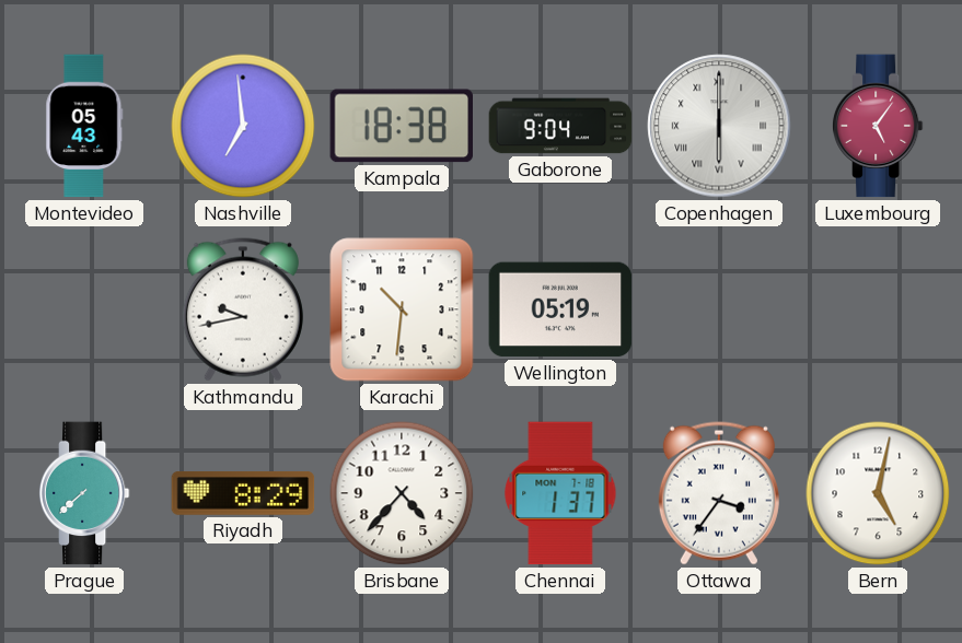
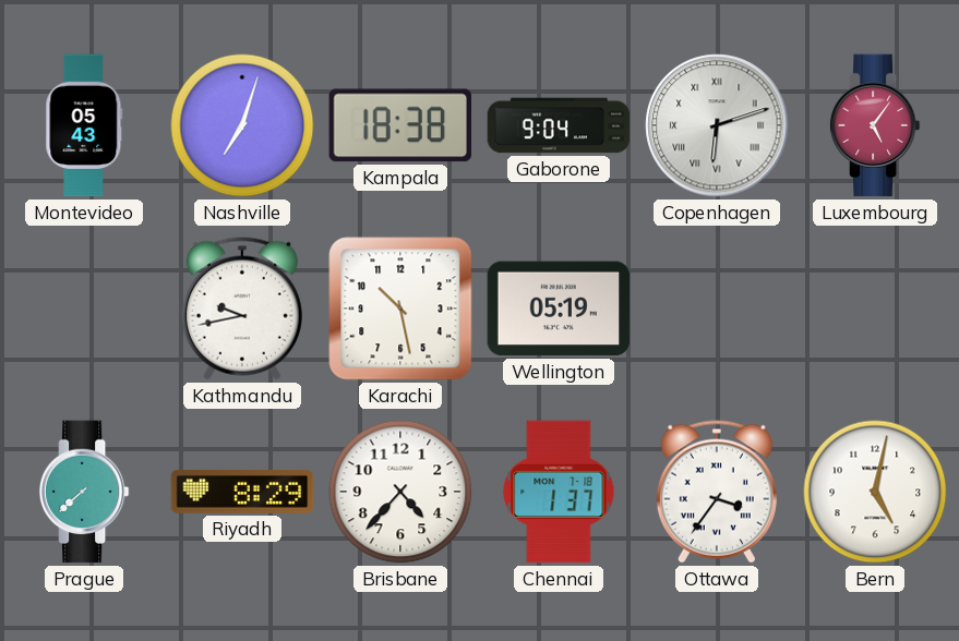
Nashville: 6:59 -> 7:03 (242, 125)
Copenhagen: 6:00 -> 6:12 (717, 125)
Karachi: 10:31 -> 10:28 (400, 309)
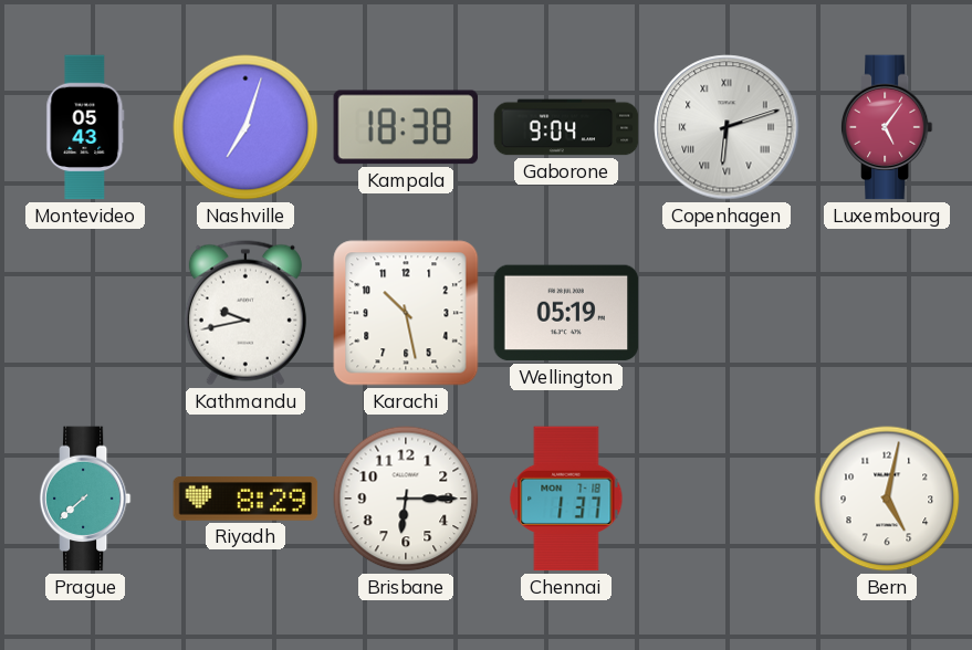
Brisbane: 4:37 -> 6:15 (406, 499)
Ottawa: 3:36 -> none (717, 492)
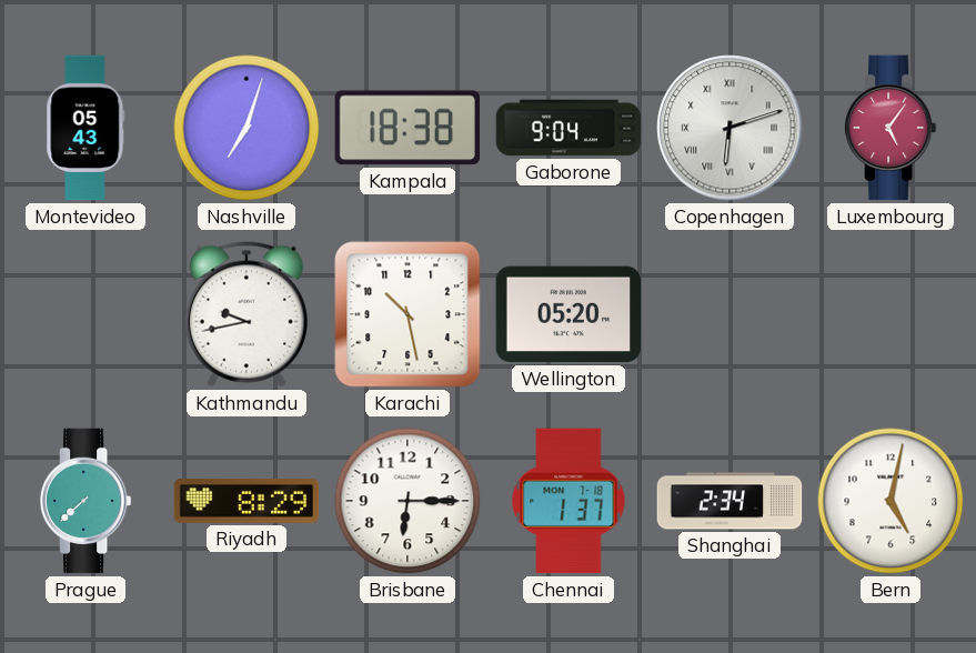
Wellington: 05:19 -> 05:20 (569, 314)
Shanghai: none -> 2:34 (730, 501)
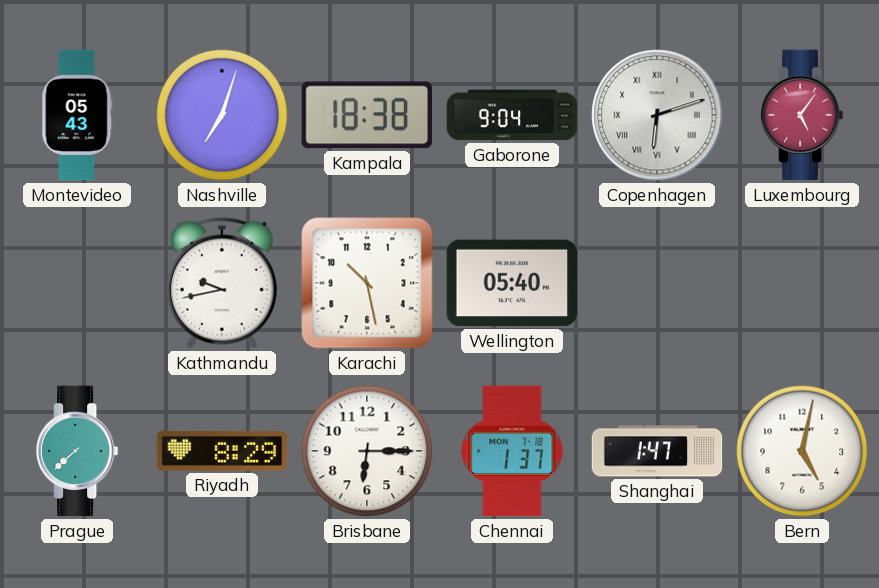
Wellington: 05:20 -> 05:40 (512, 283)
Shanghai: 2:34 -> 1:47 (657, 451)
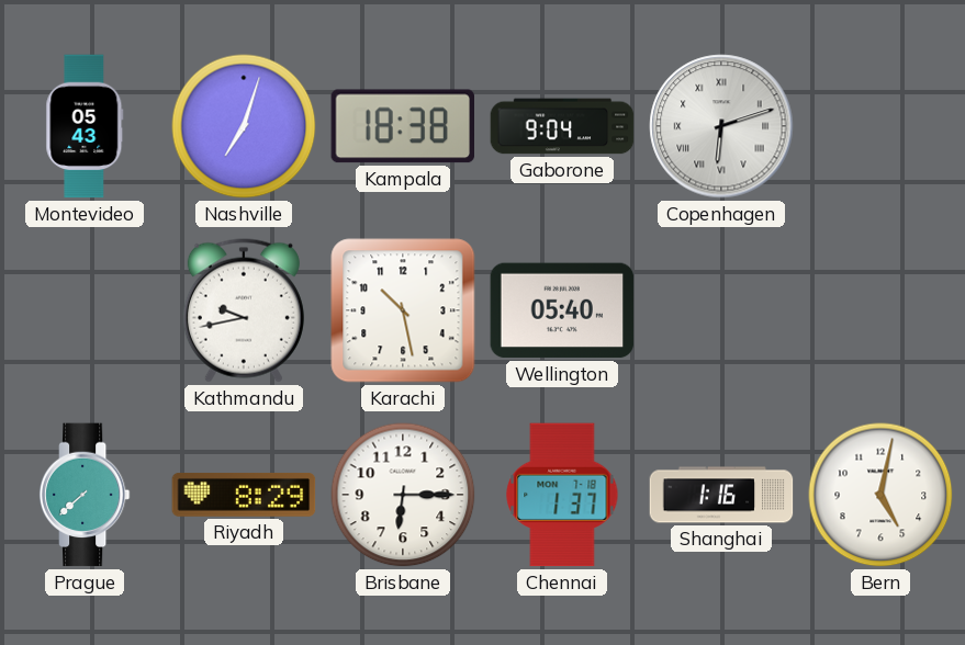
Luxembourg: 5:06 -> none (802, 115)
Shanghai: 1:47 -> 1:16 (721, 495)
